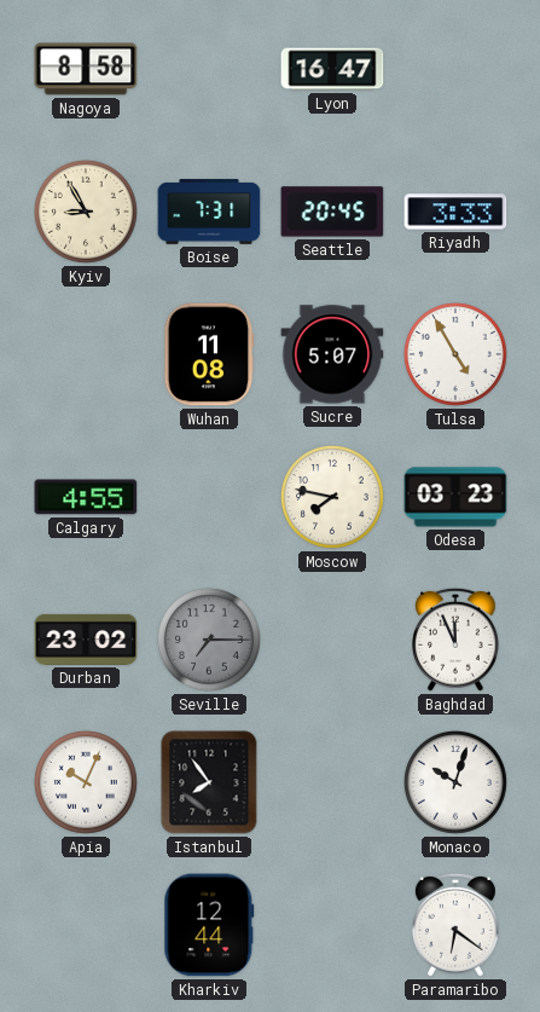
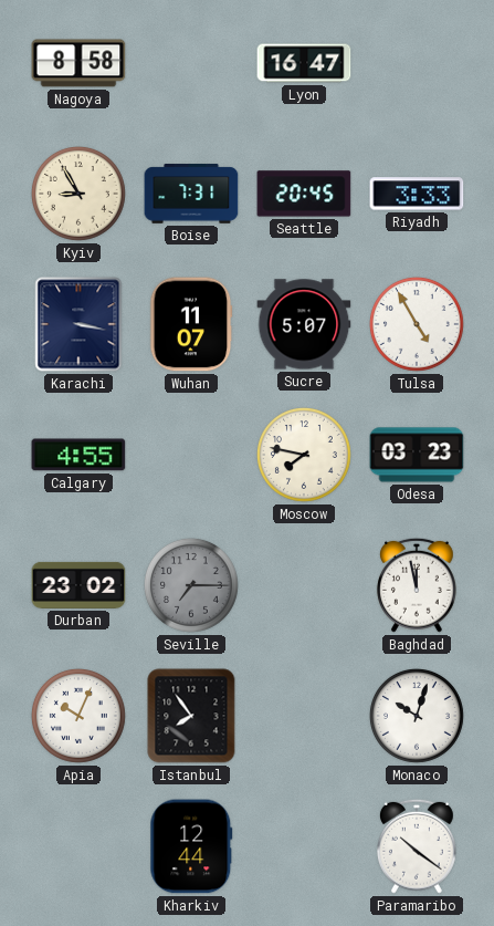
Karachi: none -> 3:17 (78, 324)
Wuhan: 11:08 -> 11:07 (191, 324)
Baghdad: 11:56 -> 11:58 (417, 585)
Paramaribo: 6:21 -> 10:21 (417, 846)
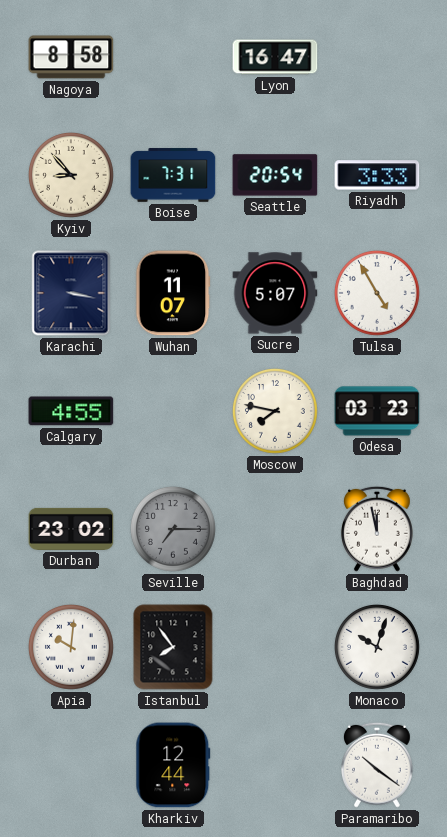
Kyiv: 8:55 -> 8:53 (71, 175)
Seattle: 20:45 -> 20:54 (275, 175)
Apia: 10:04 -> 10:01 (71, 647)
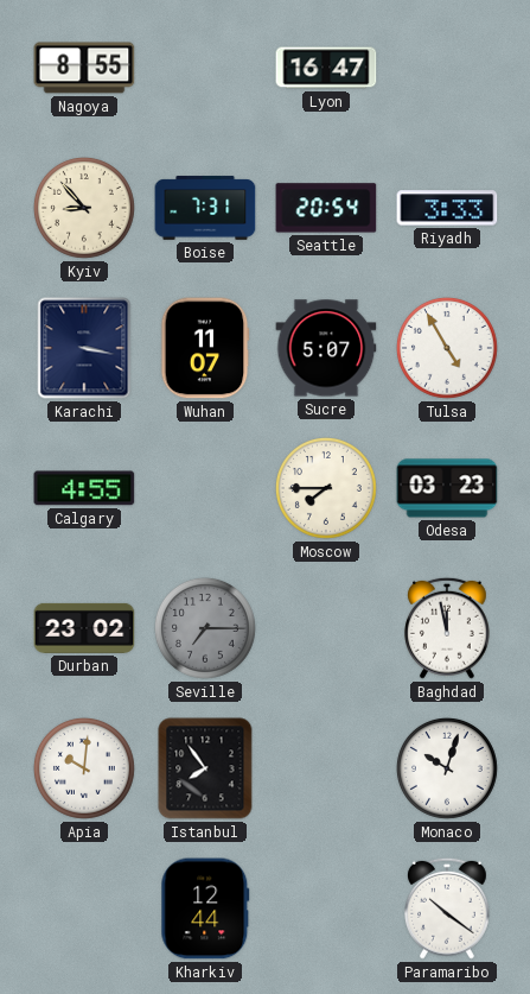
Nagoya: 8:58 -> 8:55 (84, 68)
Moscow: 7:47 -> 7:45 (326, 488)
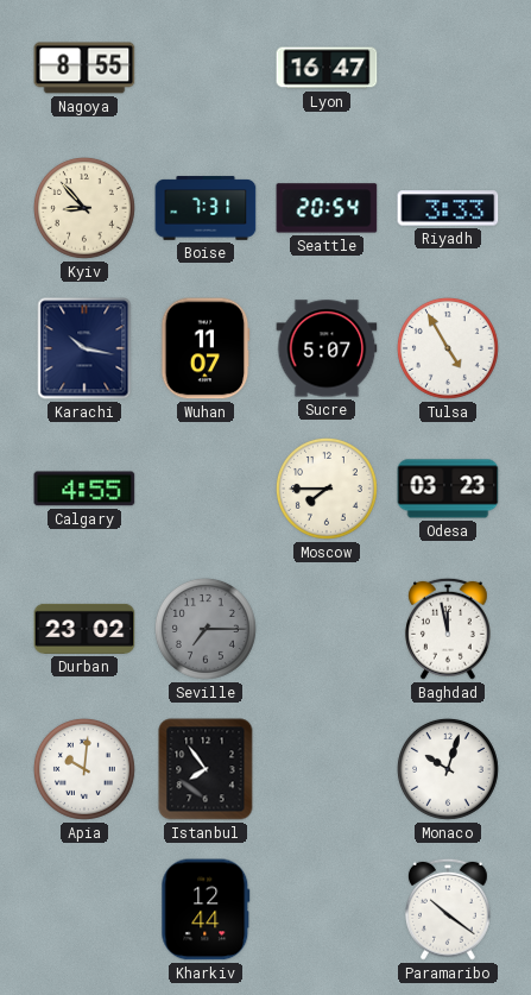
Karachi: 3:17 -> 10:17 (84, 348)
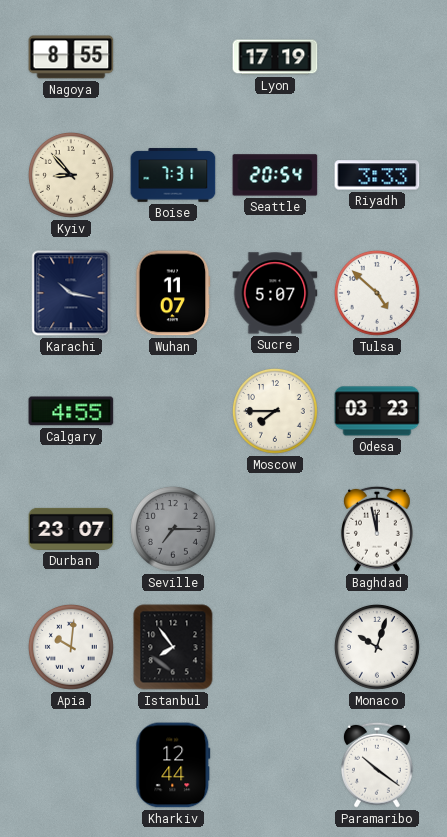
Lyon: 16:47 -> 17:19 (275, 57)
Tulsa: 4:55 -> 4:52 (377, 293)
Durban: 23:02 -> 23:07 (71, 529)
